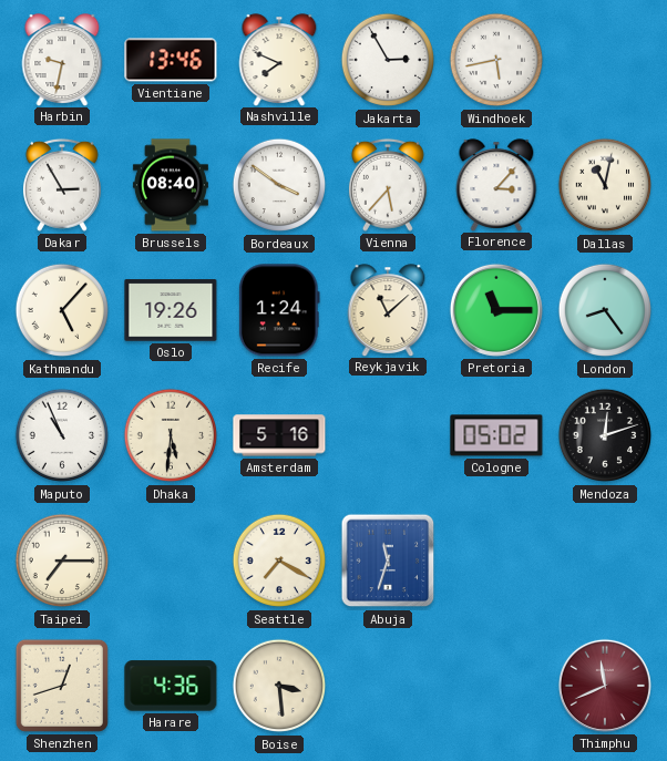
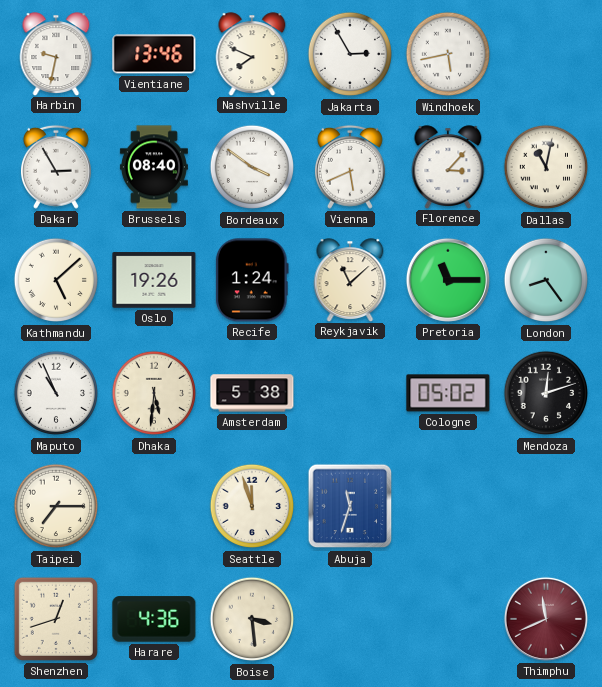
Vienna: 5:37 -> 5:41 (350, 167)
Kathmandu: 5:07 -> 5:08 (56, 280)
Amsterdam: 5:16 -> 5:38 (252, 393)
Seattle: 7:20 -> 11:57 (252, 506)
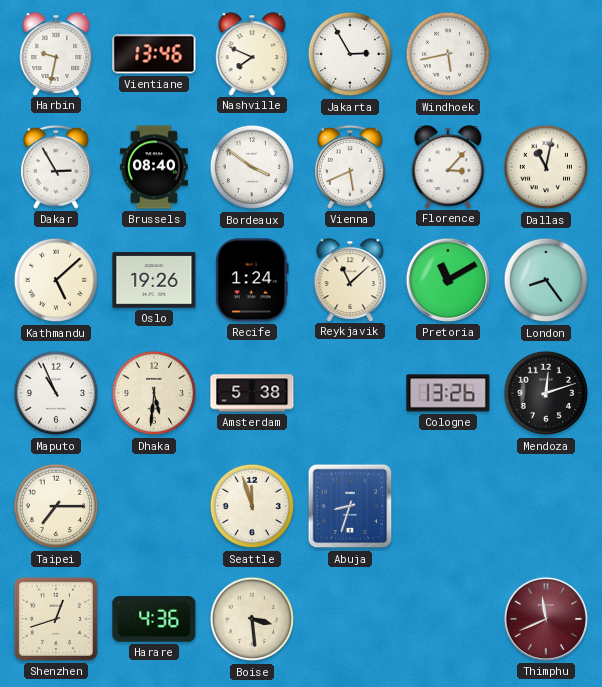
Pretoria: 11:15 -> 11:10 (448, 280)
Cologne: 05:02 -> 13:26 (448, 393)
Abuja: 11:33 -> 8:33 (350, 506)
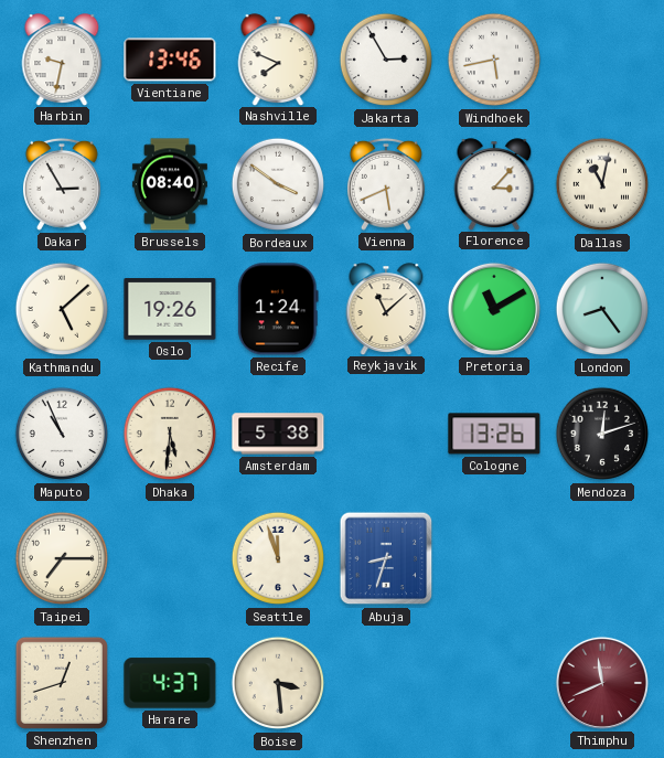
Harare: 4:36 -> 4:37 (170, 683)
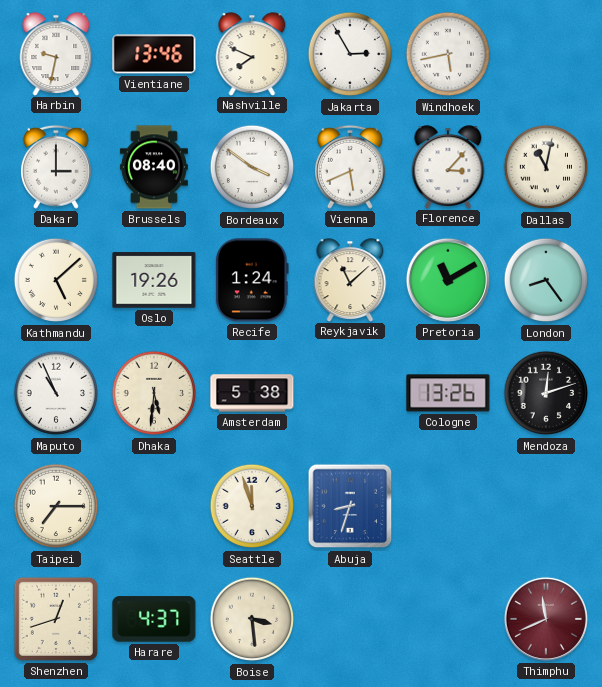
Dakar: 2:55 -> 3:00 (56, 167)
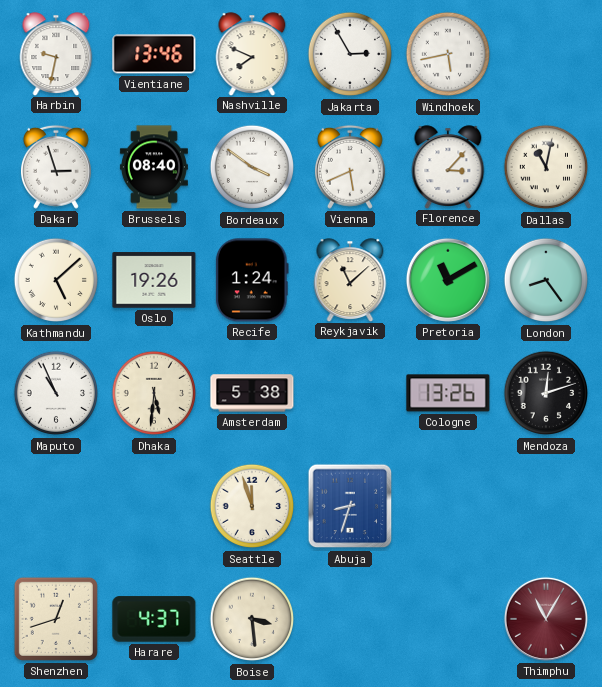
Dakar: 3:00 -> 2:57 (56, 167)
Taipei: 7:15 -> none (56, 506)
Thimphu: 11:41 -> 11:05 (546, 619)
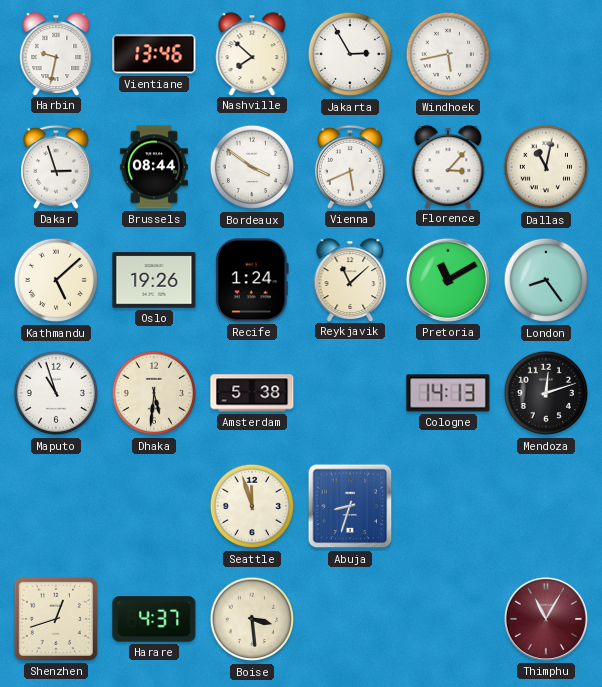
Nashville: 7:49 -> 7:52 (252, 54)
Brussels: 08:40 -> 08:44 (154, 167)
Maputo: 10:56 -> 10:57 (56, 393)
Cologne: 13:26 -> 14:13 (448, 393)
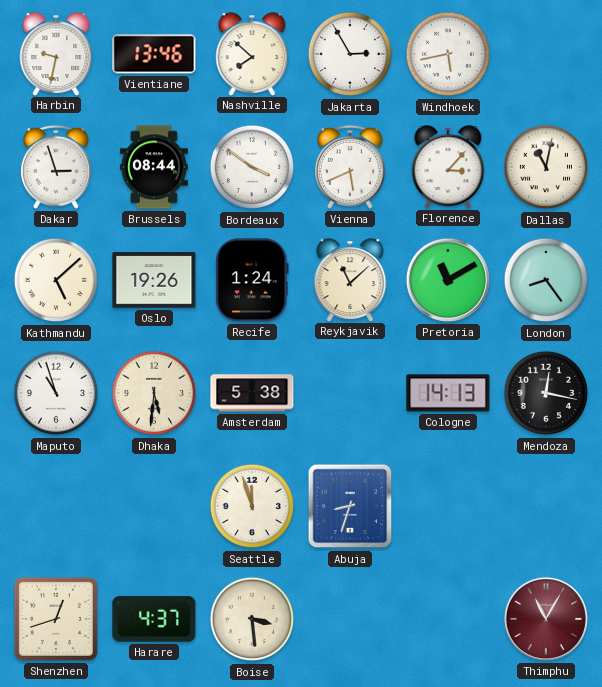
Mendoza: 12:12 -> 12:17 (546, 393)
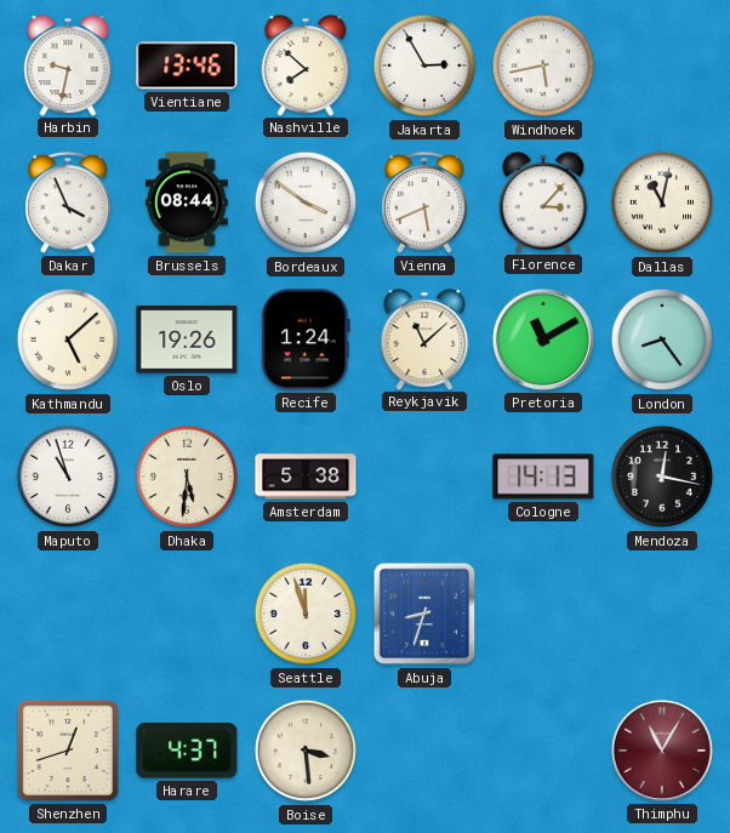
Dakar: 2:57 -> 3:56 (68, 202)
